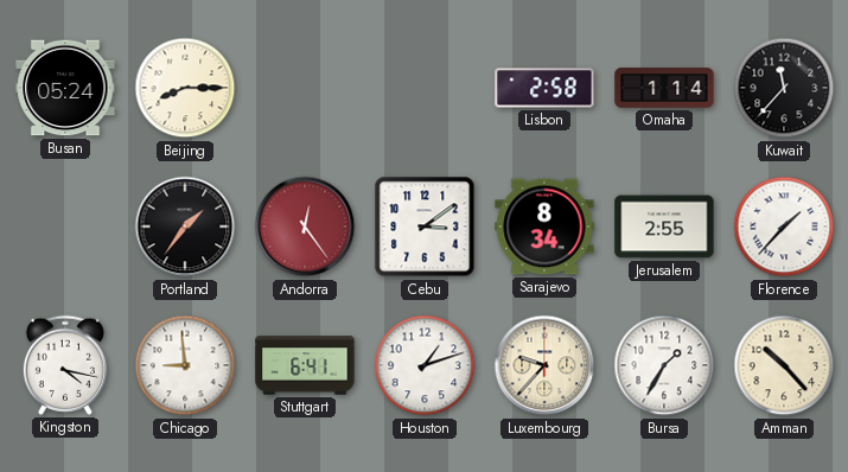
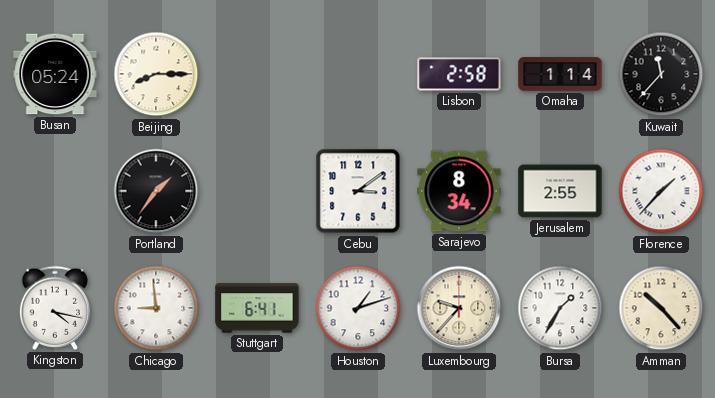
Andorra: 12:24 -> none (305, 227)
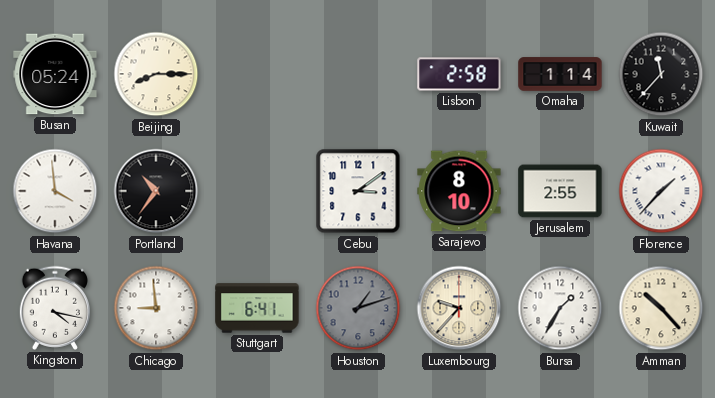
Havana: none -> 3:59 (55, 191)
Portland: 1:36 -> 10:36 (156, 191)
Sarajevo: 8:34 -> 8:10 (459, 191)
Houston dial: white -> grey (358, 308)
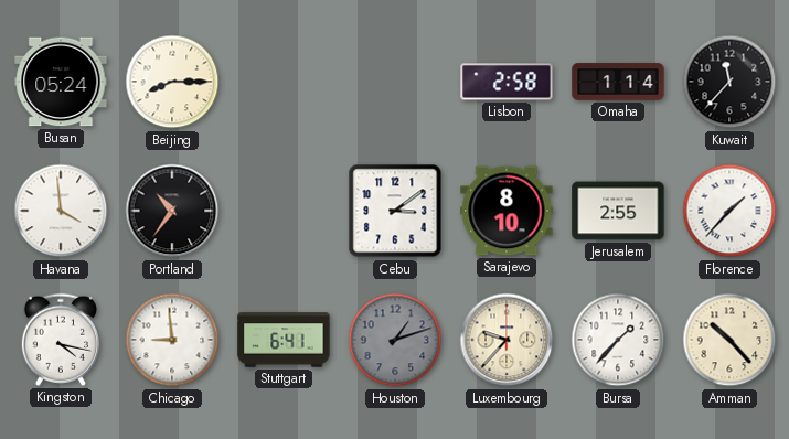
Bursa: 1:35 -> 1:37 (618, 340)
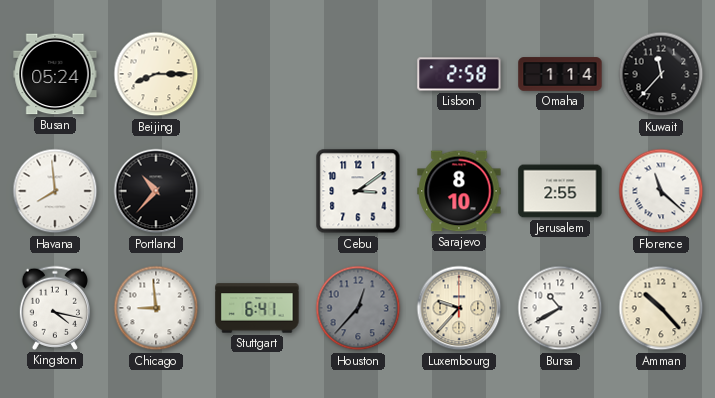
Havana: 3:59 -> 7:59 (55, 191)
Portland: 10:36 -> 10:37 (156, 191)
Florence: 1:37 -> 11:22 (661, 191)
Houston: 1:12 -> 12:37 (358, 308)
Bursa: 1:37 -> 10:40 (560, 308)
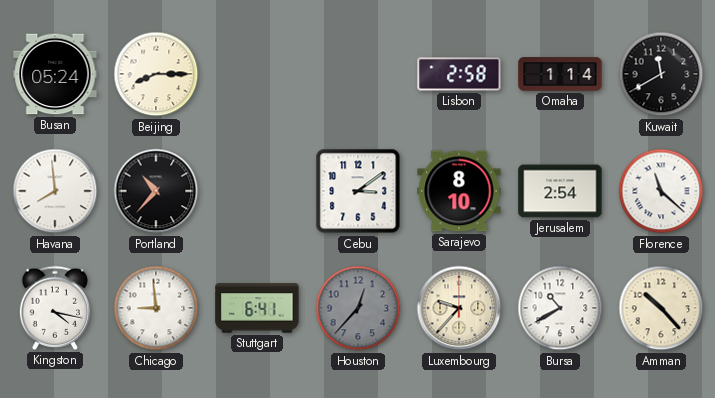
Kuwait: 11:37 -> 11:40 (661, 74)
Jerusalem: 2:55 -> 2:54 (560, 191)
